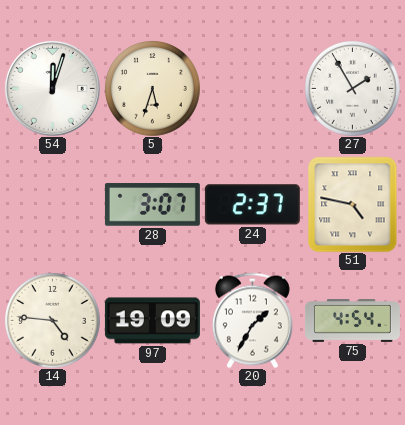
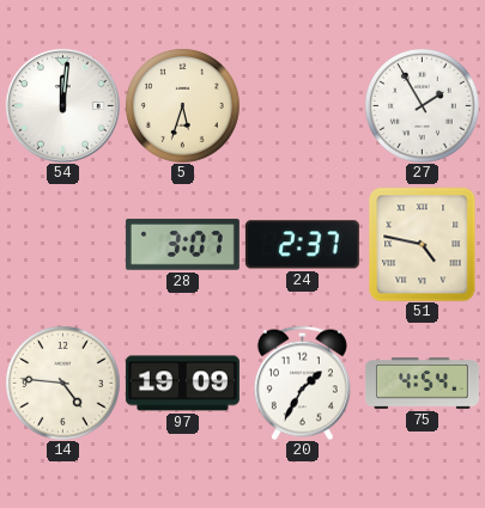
54: 12:03 -> 12:01 (62, 105)
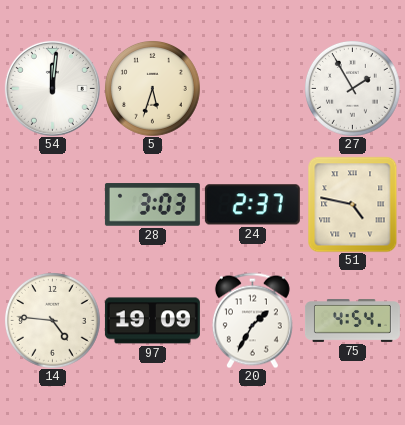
28: 3:07 -> 3:03 (152, 205)
